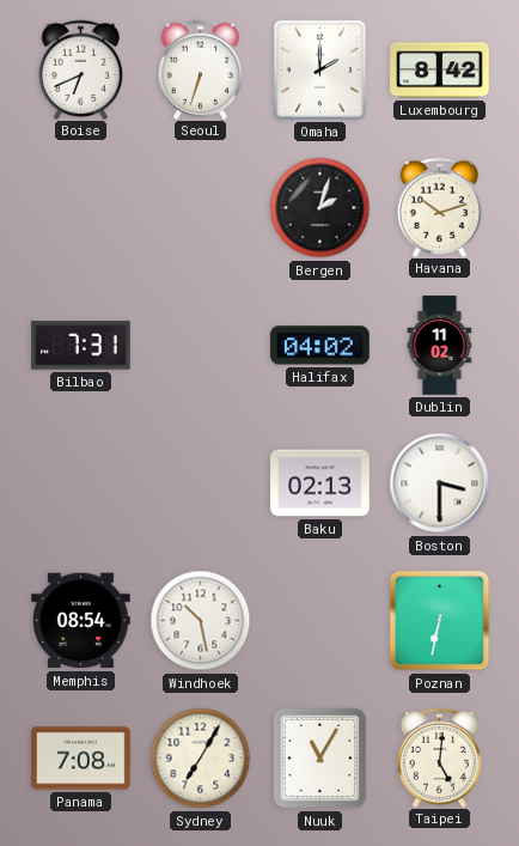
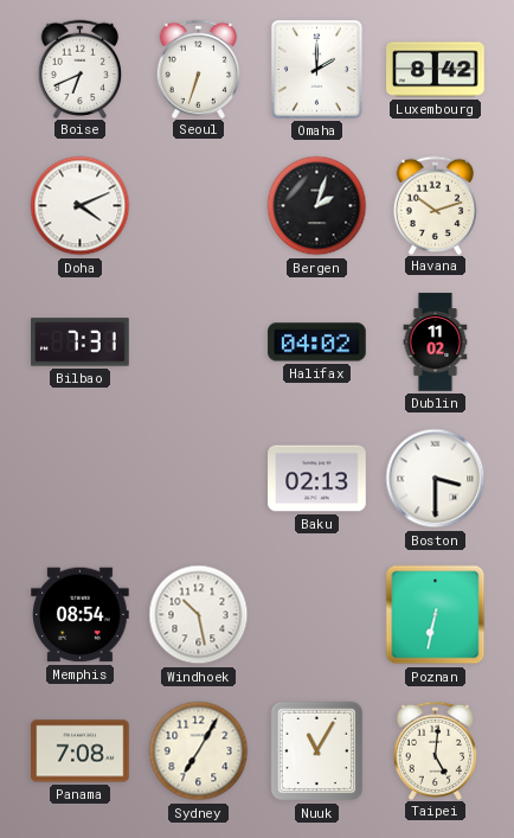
Doha: none -> 4:11 (81, 206)
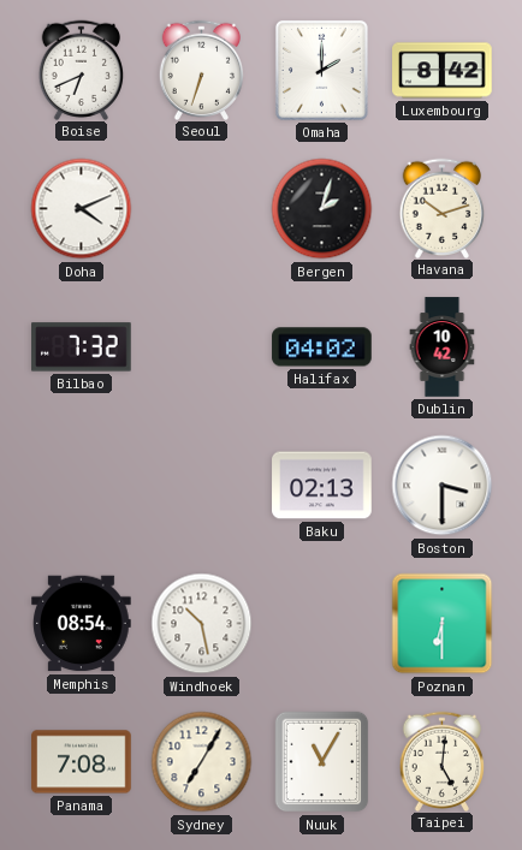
Bilbao: 7:31 -> 7:32 (82, 347)
Dublin: 11:02 -> 10:42 (443, 347)
Poznan: 6:32 -> 6:30 (443, 624)
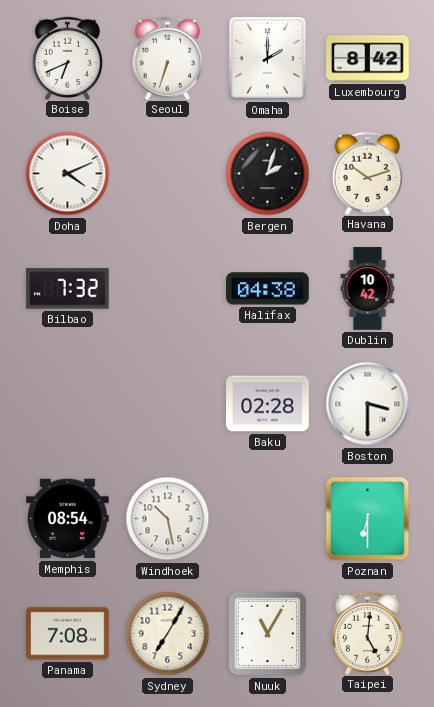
Halifax: 04:02 -> 04:38 (268, 289)
Baku: 02:13 -> 02:28 (268, 404)
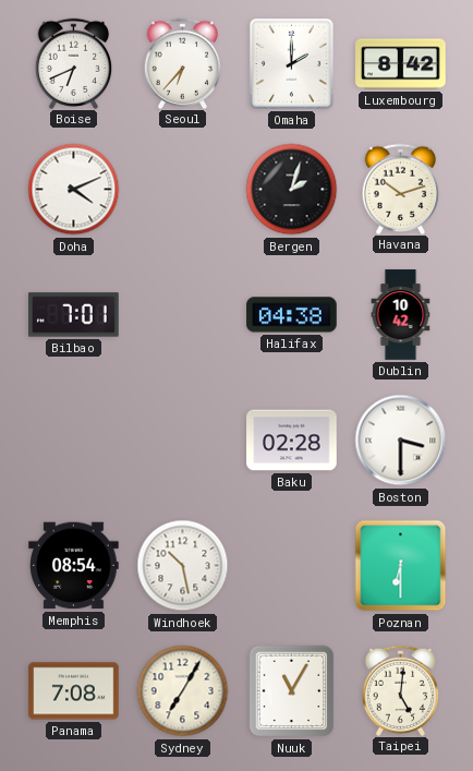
Seoul: 6:33 -> 6:37 (183, 63)
Bilbao: 7:32 -> 7:01 (74, 315)
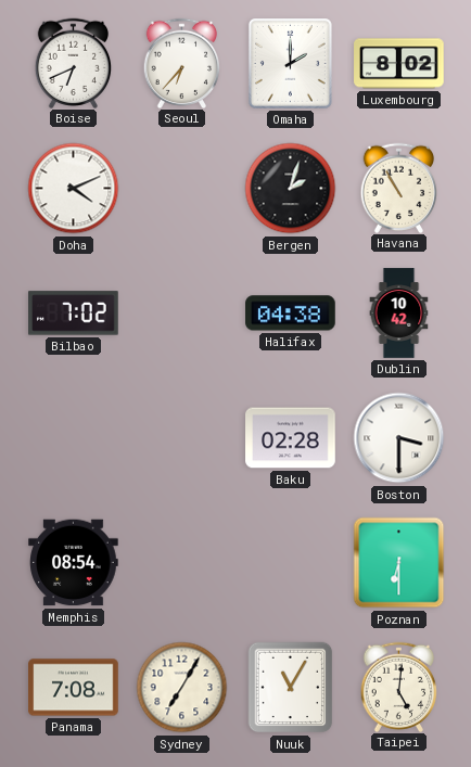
Luxembourg: 8:42 -> 8:02 (399, 64)
Havana: 10:12 -> 10:55 (399, 188)
Bilbao: 7:01 -> 7:02 (74, 314)
Windhoek: 10:28 -> none (183, 566)
